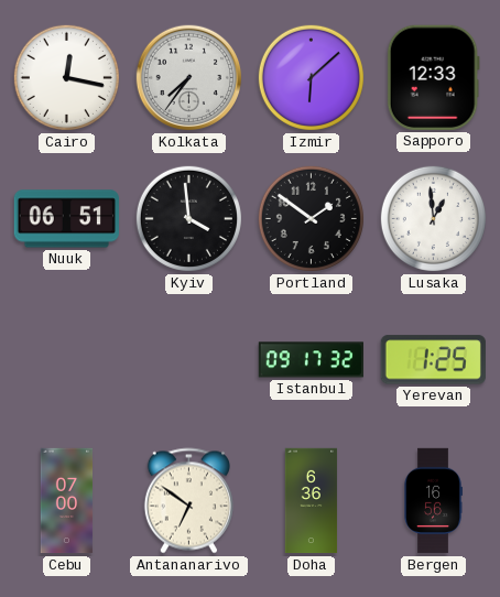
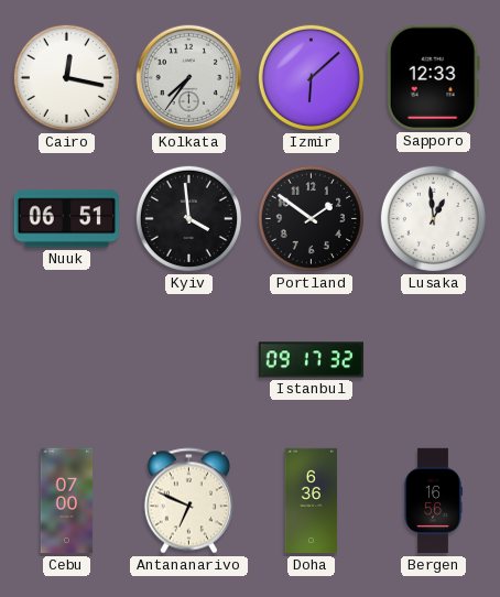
Yerevan: 1:25 -> none (433, 360)
Antananarivo: 6:51 -> 6:49 (188, 501)
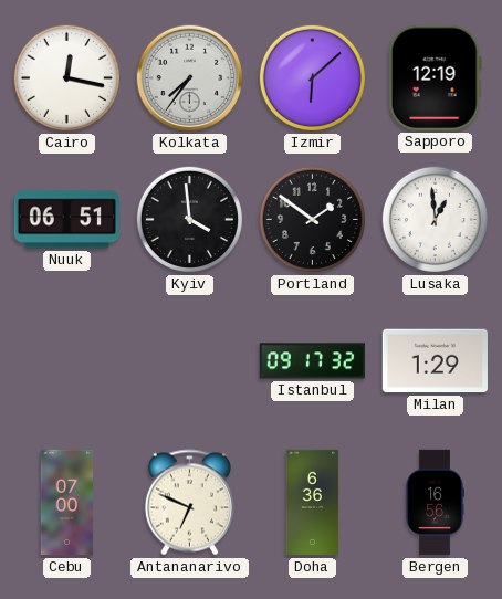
Sapporo: 12:33 -> 12:19 (435, 77)
Milan: none -> 1:29 (435, 361)
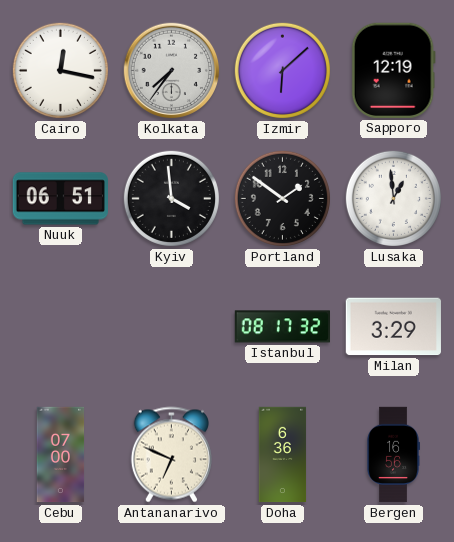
Istanbul: 09:17 -> 08:17 (282, 327)
Milan: 1:29 -> 3:29 (393, 327)
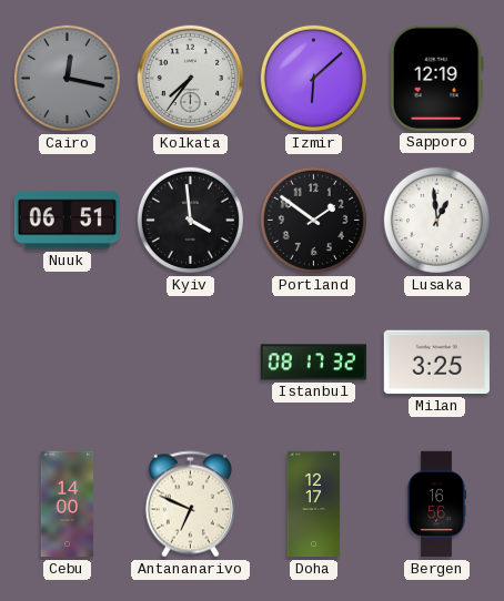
Cairo dial: white -> grey (67, 78)
Milan: 3:29 -> 3:25 (436, 363)
Cebu: 07:00 -> 14:00 (68, 505)
Doha: 6:36 -> 12:17 (314, 505)
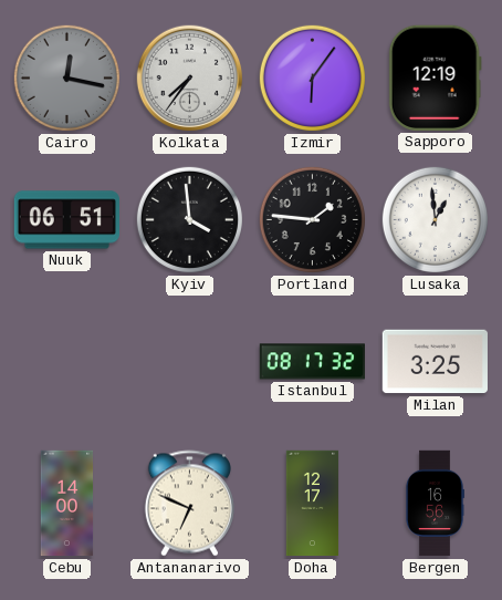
Izmir: 6:08 -> 6:06 (312, 77)
Portland: 1:51 -> 1:46 (312, 219)
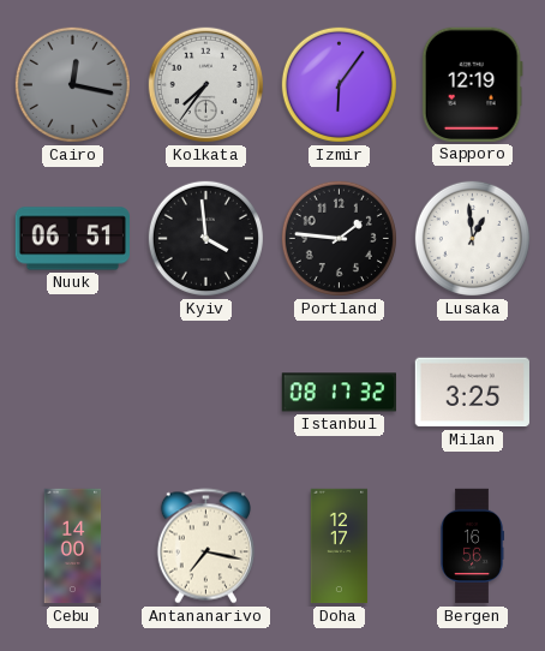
Antananarivo: 6:49 -> 7:17 (205, 547)
